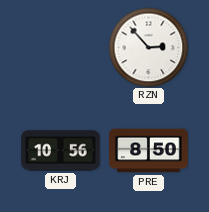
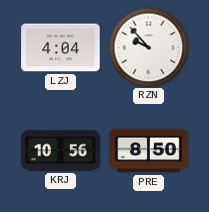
LZJ: none -> 4:04 (61, 48)
RZN: 2:53 -> 9:53 (148, 47)
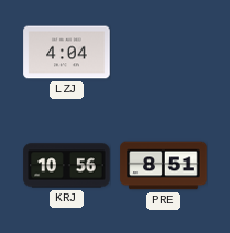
RZN: 9:53 -> none (148, 47)
PRE: 8:50 -> 8:51 (164, 166)
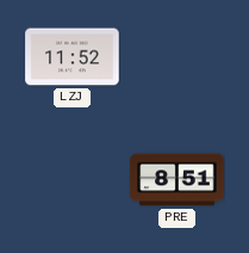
LZJ: 4:04 -> 11:52 (73, 57)
KRJ: 10:56 -> none (67, 166)
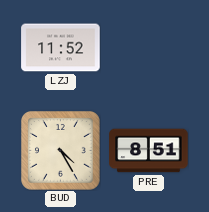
BUD: none -> 4:25 (61, 151)
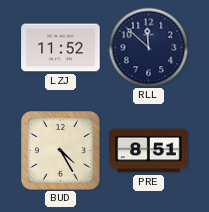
RLL: none -> 11:52 (148, 47)
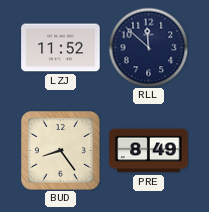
BUD: 4:25 -> 8:24 (61, 151)
PRE: 8:51 -> 8:49 (149, 151)
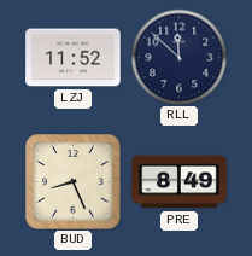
BUD: 8:24 -> 8:26 (74, 182)
